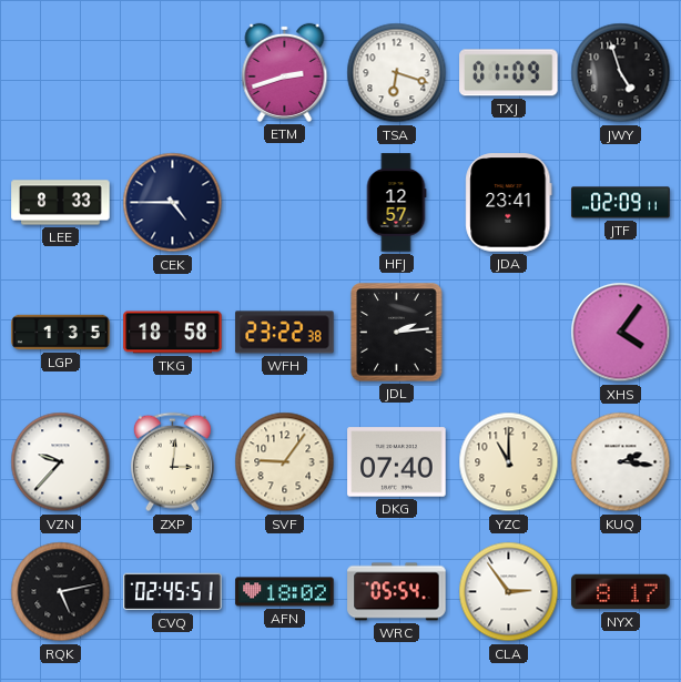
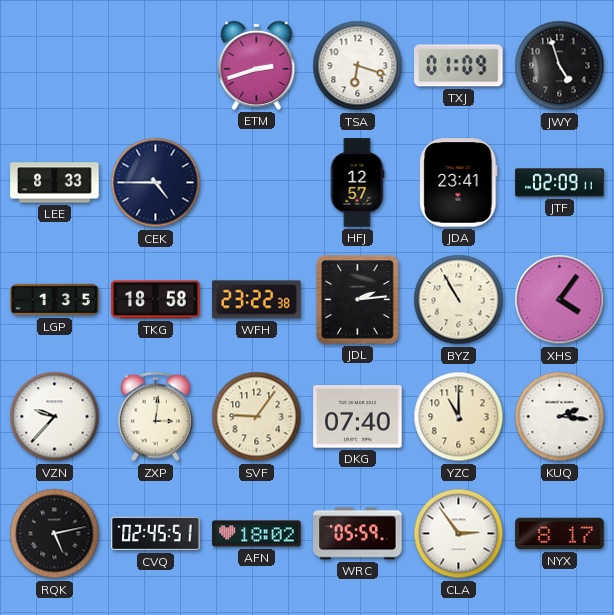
BYZ: none -> 10:55 (459, 300)
WRC: 05:54 -> 05:59 (358, 534)
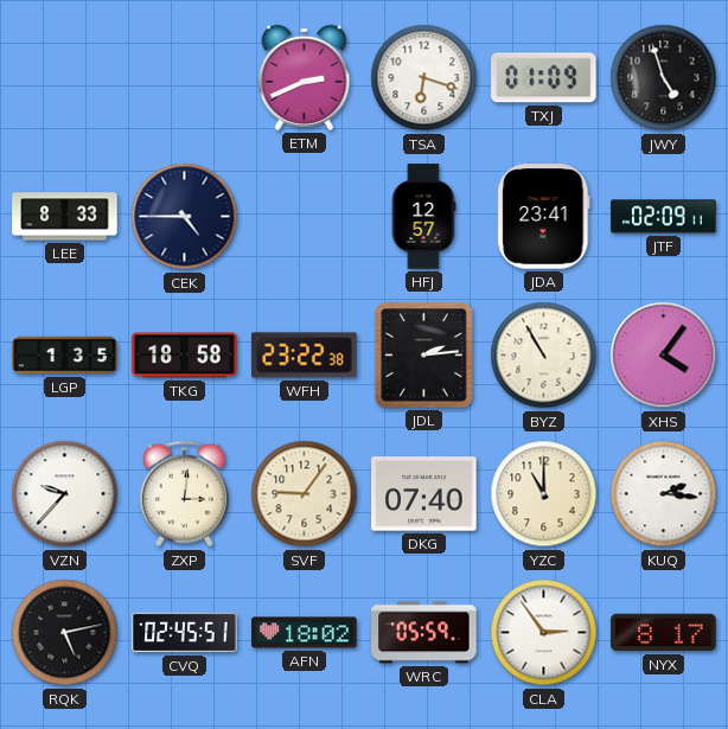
ETM: 2:42 -> 2:41 (305, 77)
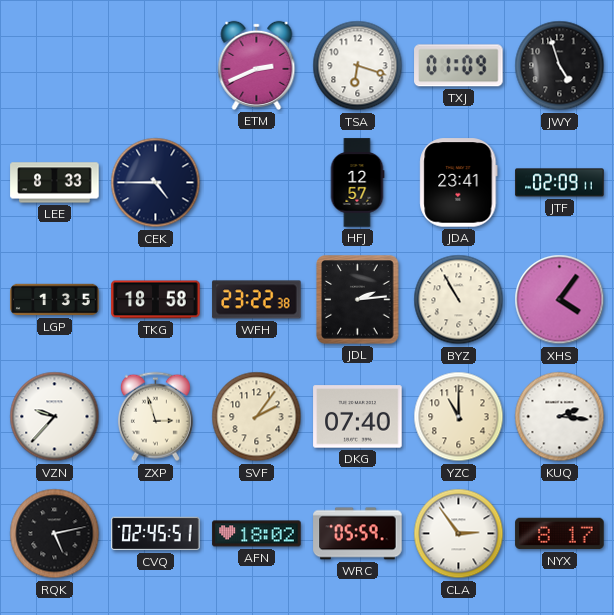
ZXP: 3:01 -> 2:57 (155, 417)
SVF: 9:06 -> 2:06 (257, 417)
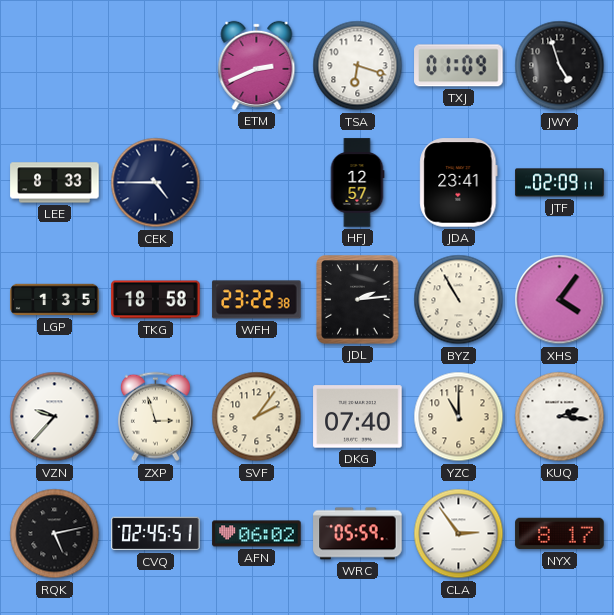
AFN: 18:02 -> 06:02 (257, 534)
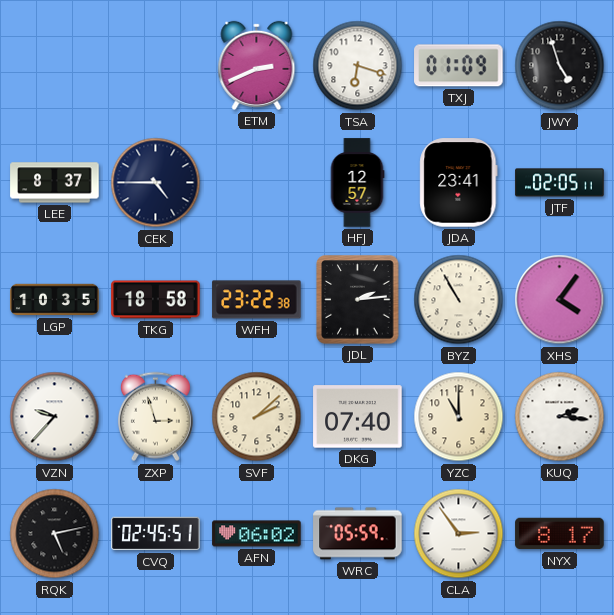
LEE: 8:33 -> 8:37 (55, 183)
JTF: 02:09 -> 02:05 (560, 183)
LGP: 1:35 -> 10:35 (55, 300)
SVF: 2:06 -> 2:08 (257, 417)
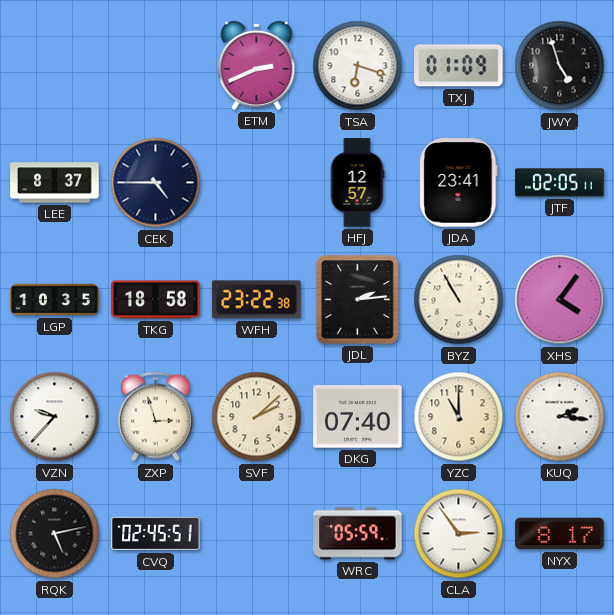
AFN: 06:02 -> none (257, 534)
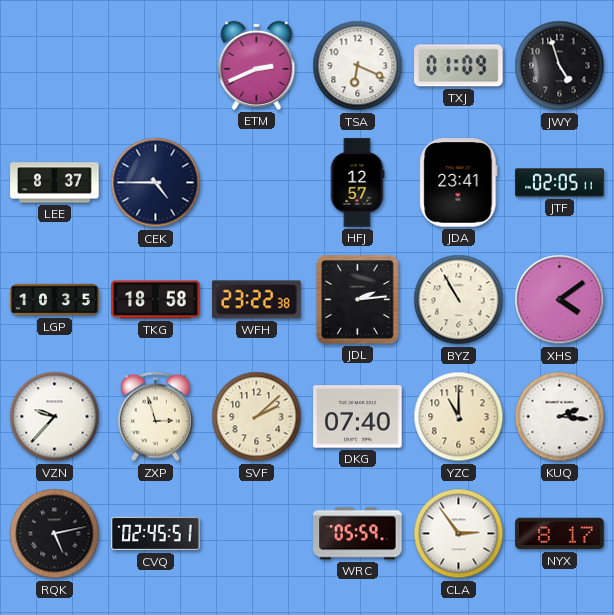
TSA: 6:18 -> 6:19 (358, 66)
XHS: 4:06 -> 4:09 (560, 300)
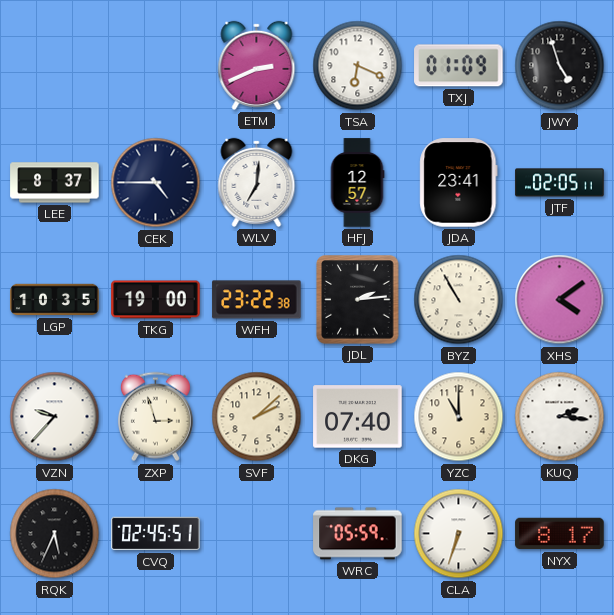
WLV: none -> 7:01 (257, 182)
TKG: 18:58 -> 19:00 (156, 300)
RQK: 5:13 -> 5:34 (55, 534)
CLA: 2:54 -> 6:33 (459, 534)
